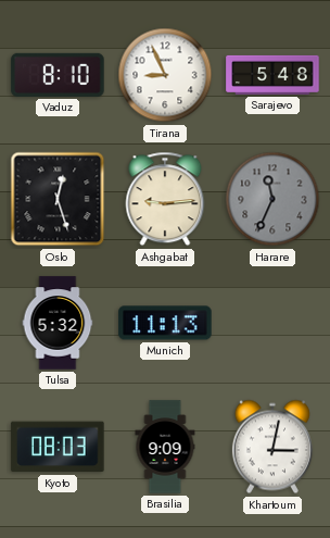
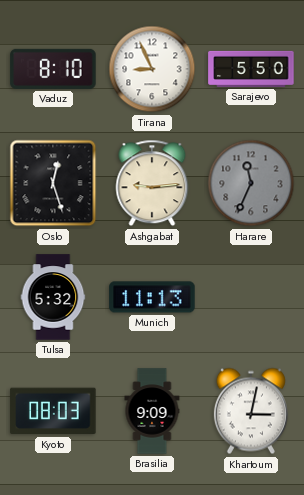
Sarajevo: 5:48 -> 5:50 (251, 69)
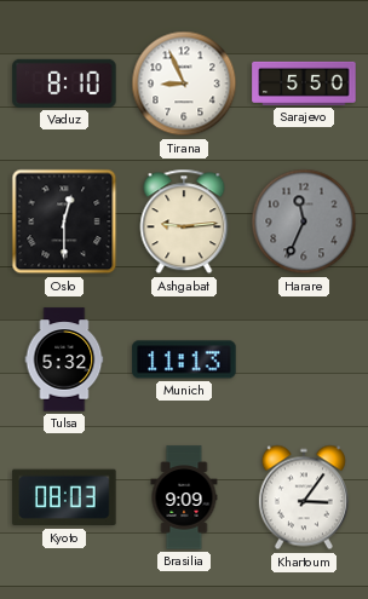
Oslo: 12:27 -> 12:30 (64, 221)
Khartoum: 3:02 -> 3:06 (304, 497)
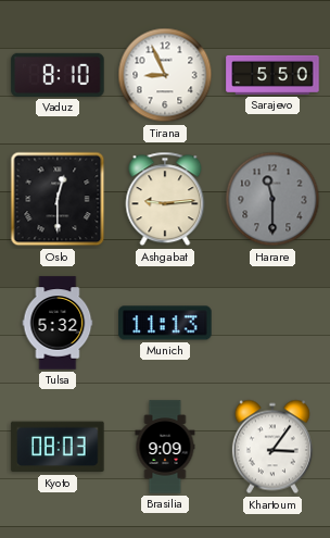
Harare: 11:34 -> 11:30 (272, 199)
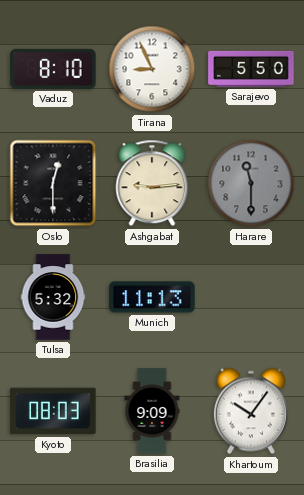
Khartoum: 3:06 -> 10:06 (251, 411)
